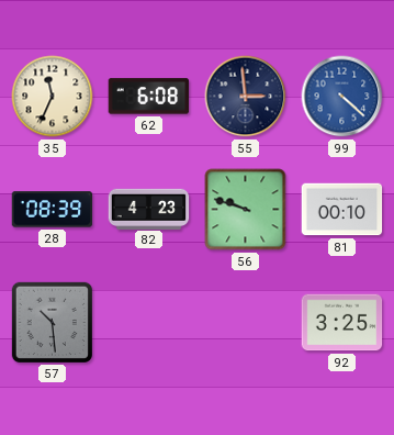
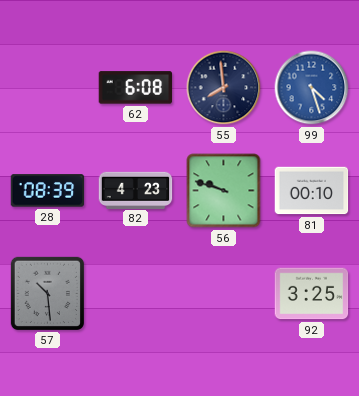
35: 11:34 -> none (53, 97)
55: 2:59 -> 7:59 (224, 88)
99: 4:22 -> 4:27 (312, 88)
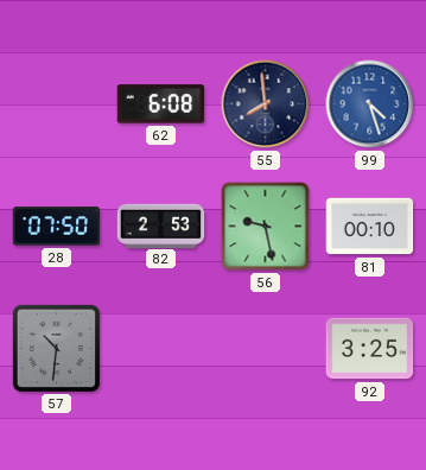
28: 08:39 -> 07:50 (57, 227)
82: 4:23 -> 2:53 (161, 226)
56: 9:48 -> 9:28 (266, 227)
57: 10:29 -> 10:31 (56, 348)
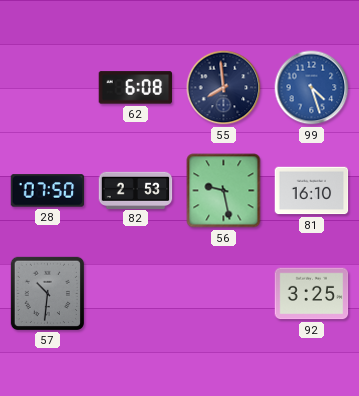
81: 00:10 -> 16:10 (312, 191)
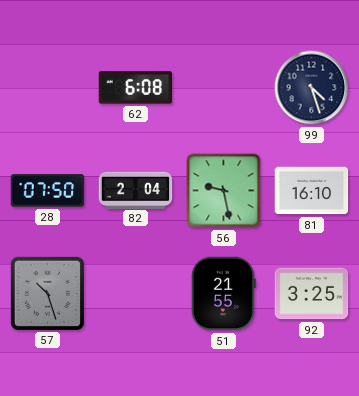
55: 7:59 -> none (224, 88)
99 dial: blue -> navy (312, 88)
82: 2:53 -> 2:04 (136, 190)
57: 10:31 -> 10:27 (47, 293)
51: none -> 21:55 (223, 294)
